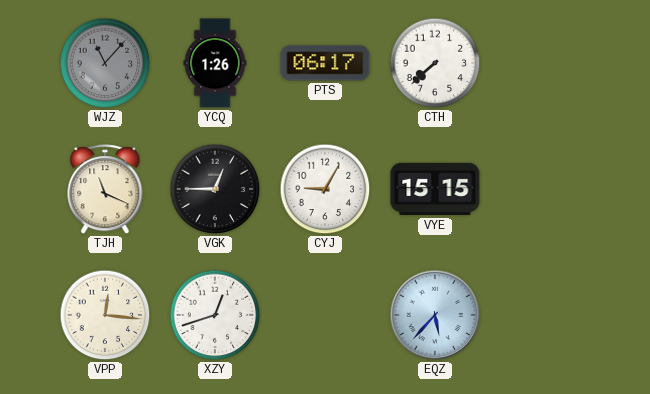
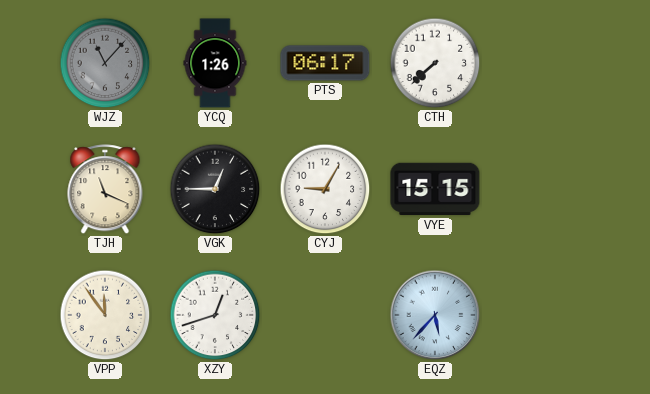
VPP: 12:16 -> 11:54 (105, 315)
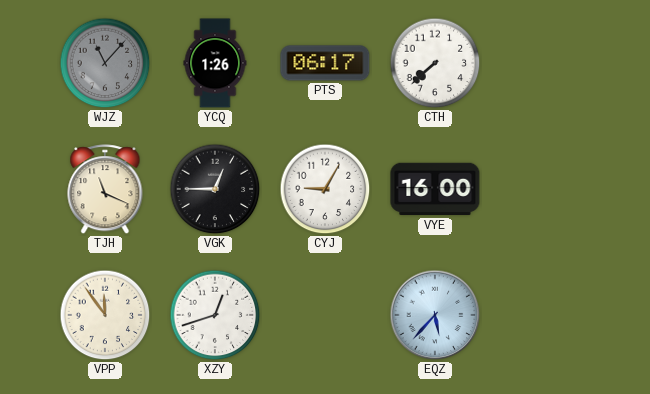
VYE: 15:15 -> 16:00 (435, 189)
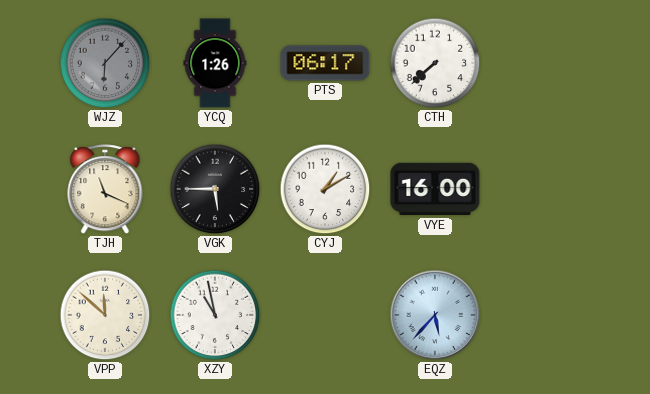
WJZ: 11:07 -> 6:07 (105, 63)
VGK: 12:45 -> 5:45 (215, 189)
CYJ: 9:05 -> 1:10 (325, 189)
VPP: 11:54 -> 11:52 (105, 315)
XZY: 12:42 -> 10:58 (215, 315)
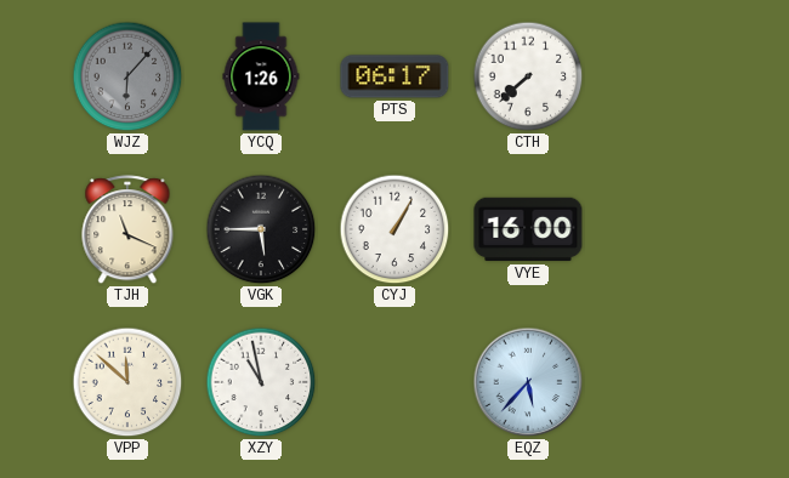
CYJ: 1:10 -> 1:05 (394, 229)
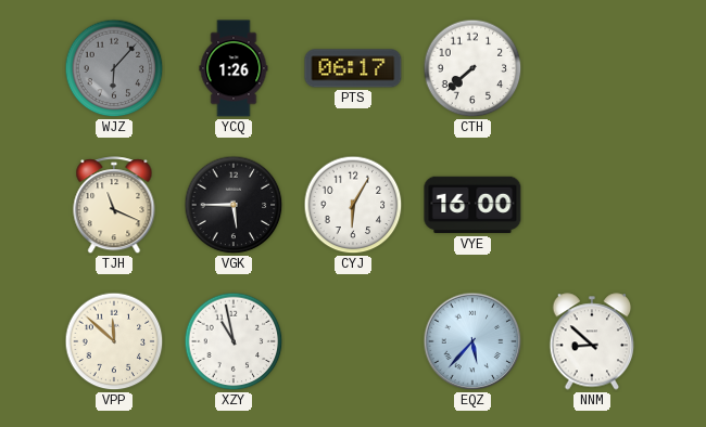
CYJ: 1:05 -> 6:05 (353, 205)
NNM: none -> 8:52 (592, 341)
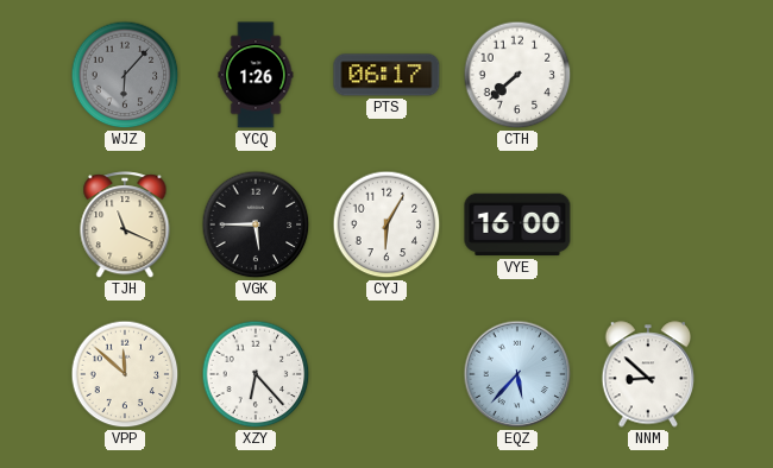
XZY: 10:58 -> 6:23 (256, 374)
